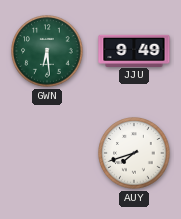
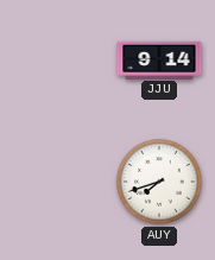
GWN: 6:29 -> none (47, 51)
JJU: 9:49 -> 9:14 (159, 59)
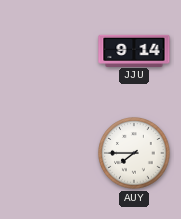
AUY: 7:42 -> 7:45 (134, 153)
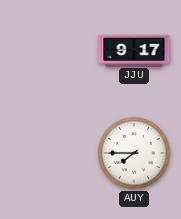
JJU: 9:14 -> 9:17 (134, 50)
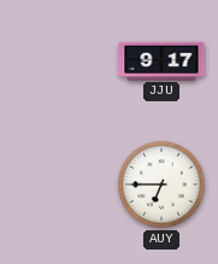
AUY: 7:45 -> 6:45 (161, 184)
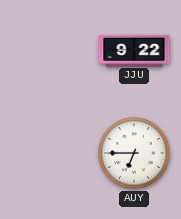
JJU: 9:17 -> 9:22 (134, 50)
